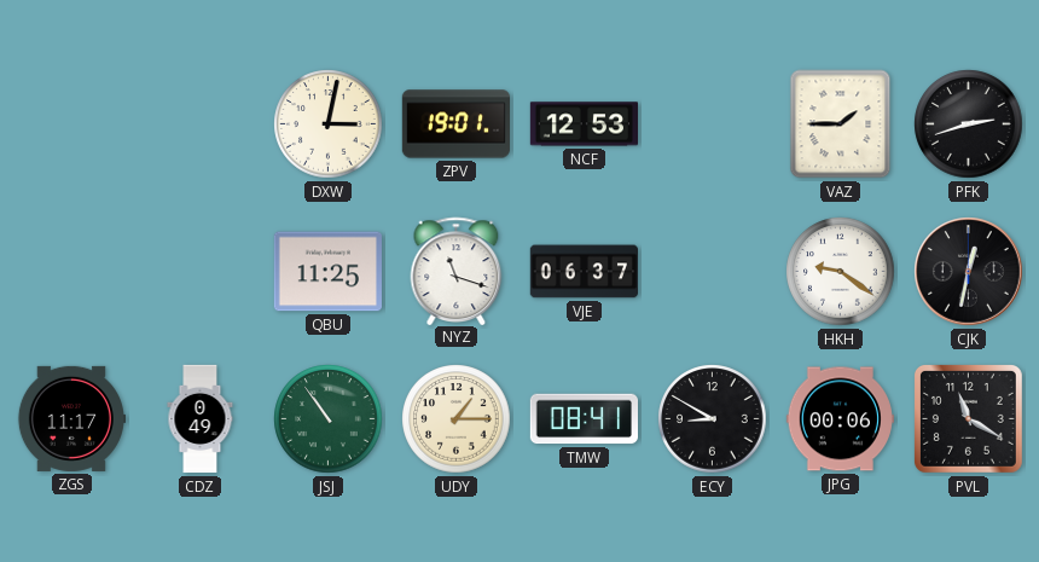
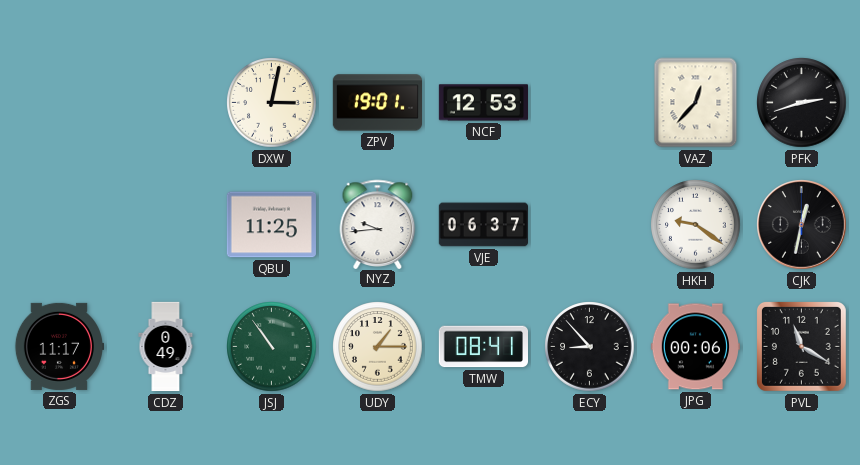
VAZ: 1:45 -> 12:37 (696, 103)
NYZ: 11:18 -> 9:44 (378, 224)
ECY: 8:50 -> 8:53 (590, 347)
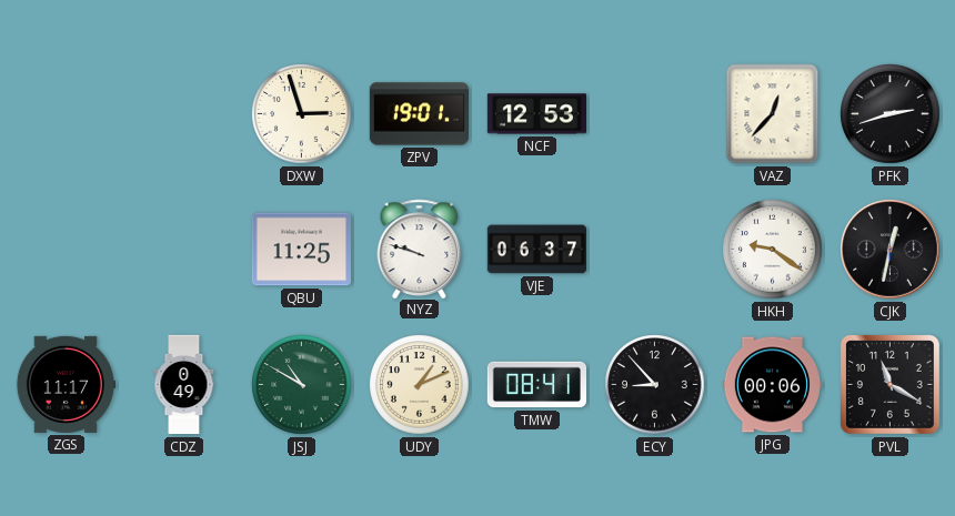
DXW: 3:02 -> 2:57 (302, 114)
NYZ: 9:44 -> 9:48 (420, 249)
JSJ: 10:54 -> 10:50 (302, 385)
UDY: 1:15 -> 1:11 (420, 385)
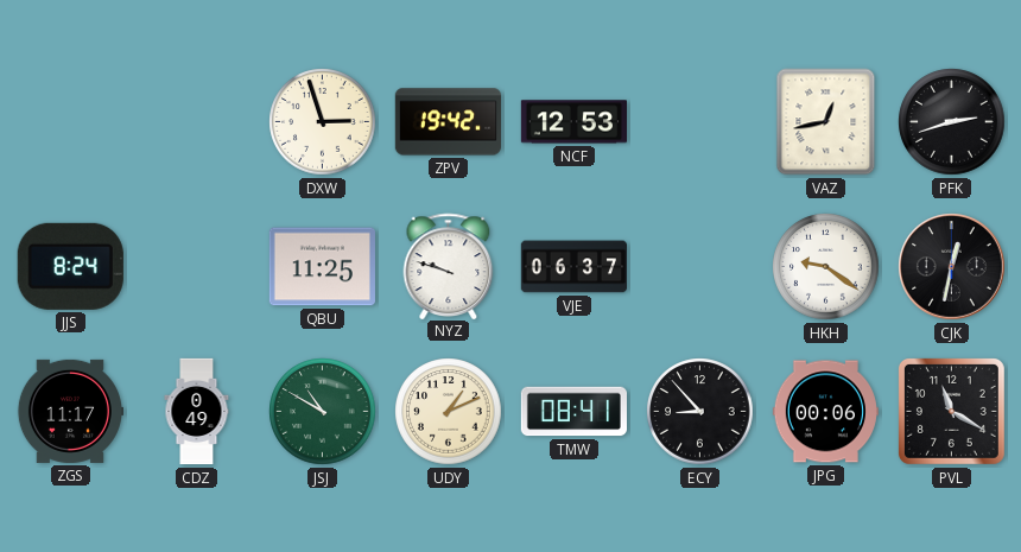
ZPV: 19:01 -> 19:42 (448, 122)
VAZ: 12:37 -> 12:43 (826, 122)
JJS: none -> 8:24 (70, 266)
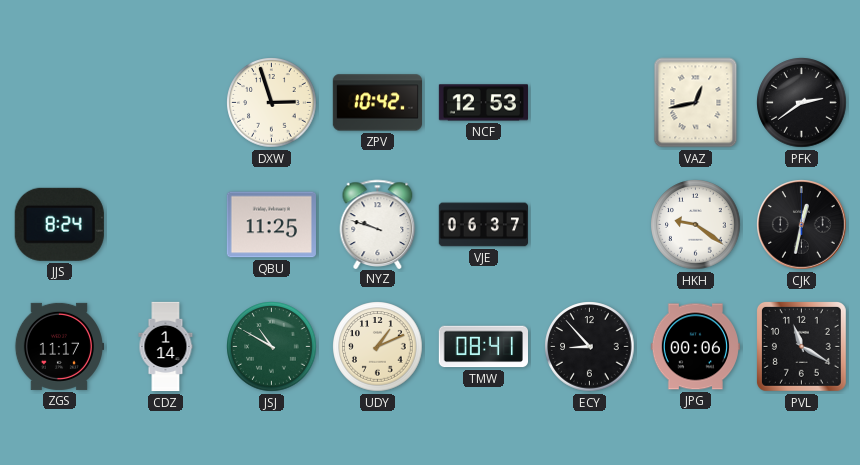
ZPV: 19:42 -> 10:42 (377, 103)
PFK: 2:42 -> 2:39 (802, 103)
CDZ: 0:49 -> 1:14 (166, 347)
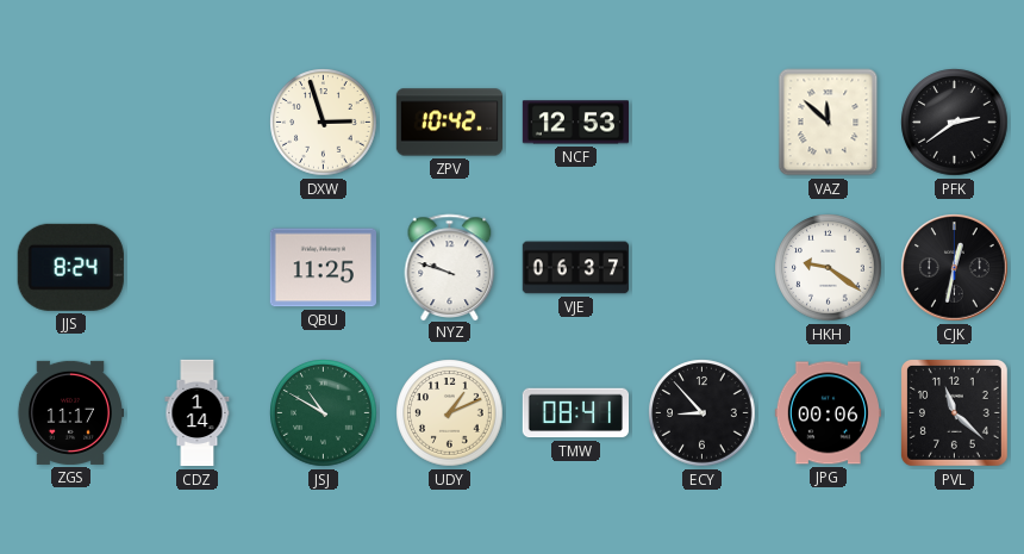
VAZ: 12:43 -> 11:52 (829, 123)
PVL: 11:20 -> 11:22 (954, 412)
